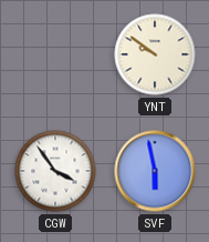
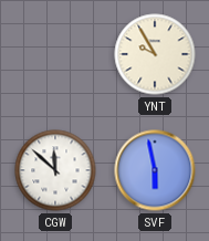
YNT: 9:51 -> 9:55 (155, 54)
CGW: 3:54 -> 11:52 (55, 170)
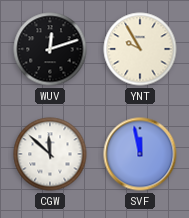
WUV: none -> 12:12 (50, 49)
SVF: 5:58 -> 11:58 (140, 154)
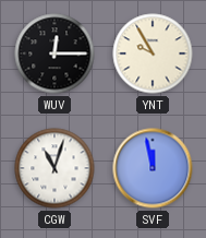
WUV: 12:12 -> 12:15 (54, 53)
CGW: 11:52 -> 11:03 (54, 168)
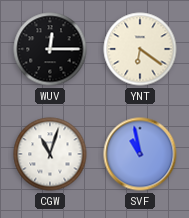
YNT: 9:55 -> 6:21 (140, 49)
SVF: 11:58 -> 10:58 (140, 154)
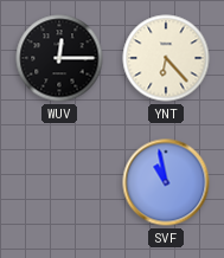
YNT: 6:21 -> 6:23 (166, 58)
CGW: 11:03 -> none (50, 154)
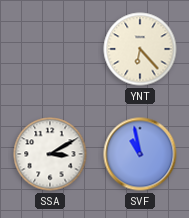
WUV: 12:15 -> none (59, 58)
SSA: none -> 3:10 (50, 154)
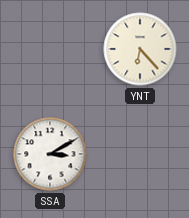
SVF: 10:58 -> none (140, 154)
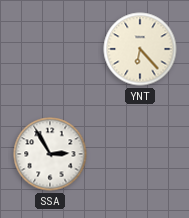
SSA: 3:10 -> 2:55 (50, 154)
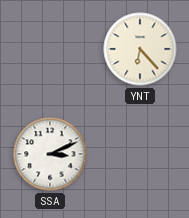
SSA: 2:55 -> 3:11 (50, 154)
